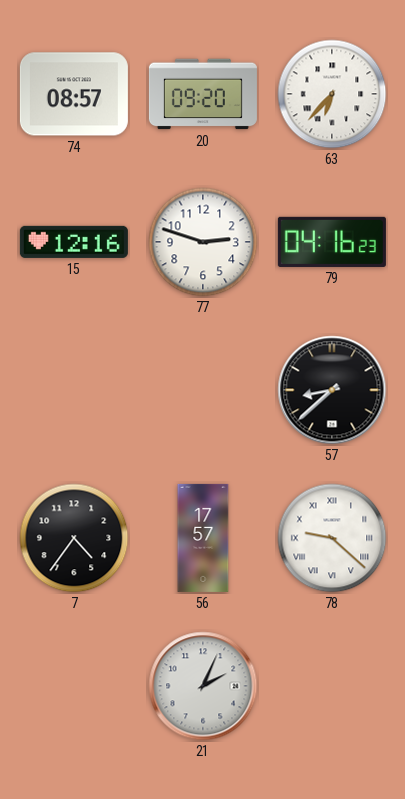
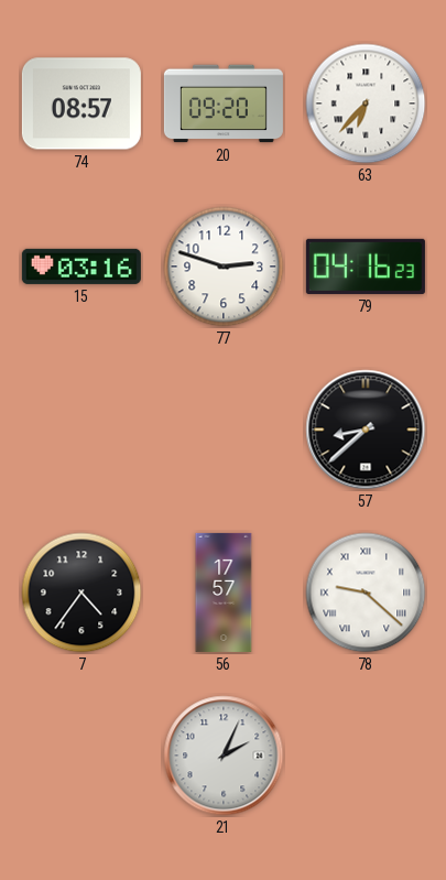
15: 12:16 -> 03:16 (81, 267)
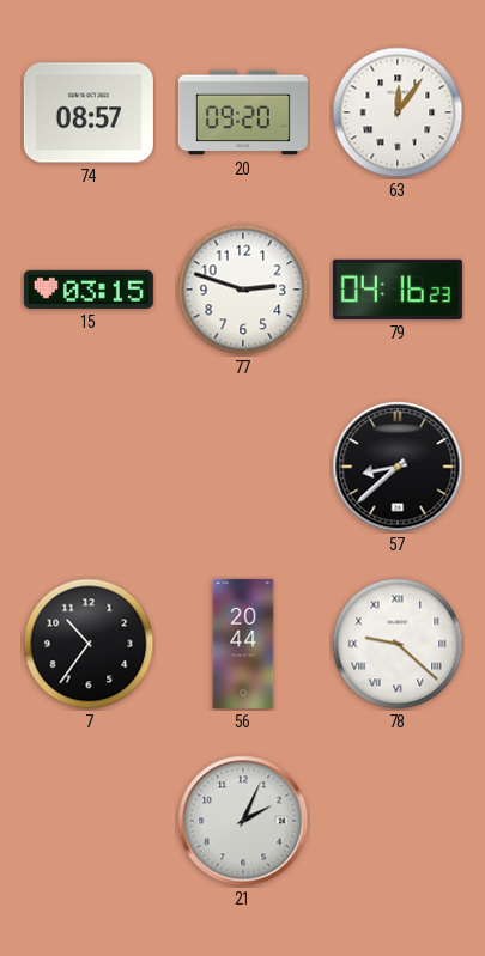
63: 6:37 -> 12:06 (398, 112)
15: 03:16 -> 03:15 (89, 290)
7: 4:36 -> 10:36 (89, 644)
56: 17:57 -> 20:44 (243, 644)
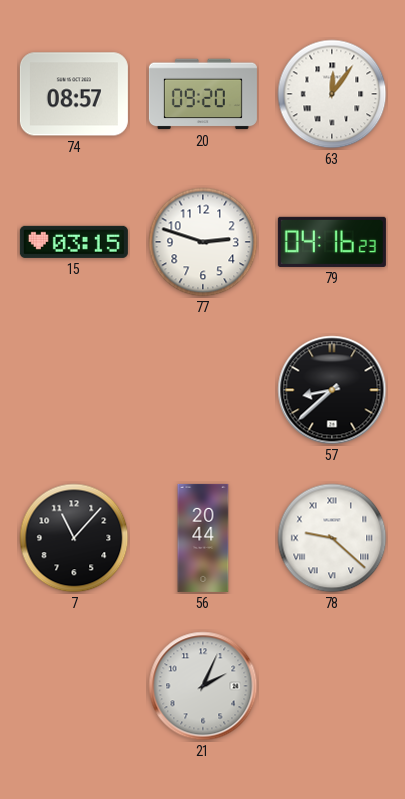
7: 10:36 -> 11:07 (74, 538)
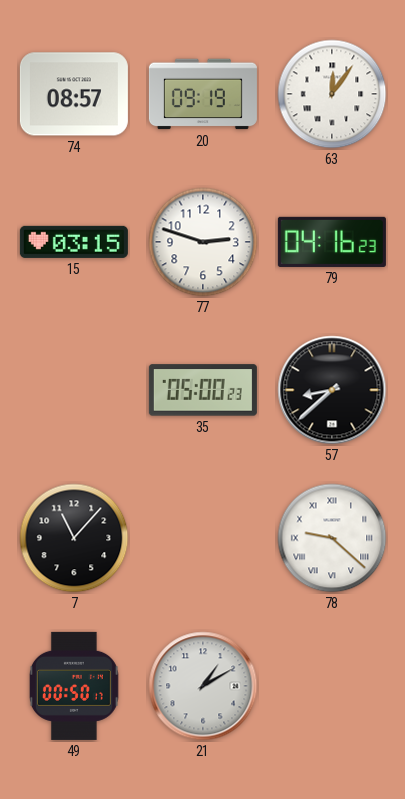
20: 09:20 -> 09:19 (203, 94)
35: none -> 05:00 (203, 390)
56: 20:44 -> none (203, 538)
49: none -> 00:50 (74, 686)
21: 2:04 -> 1:10 (203, 686)
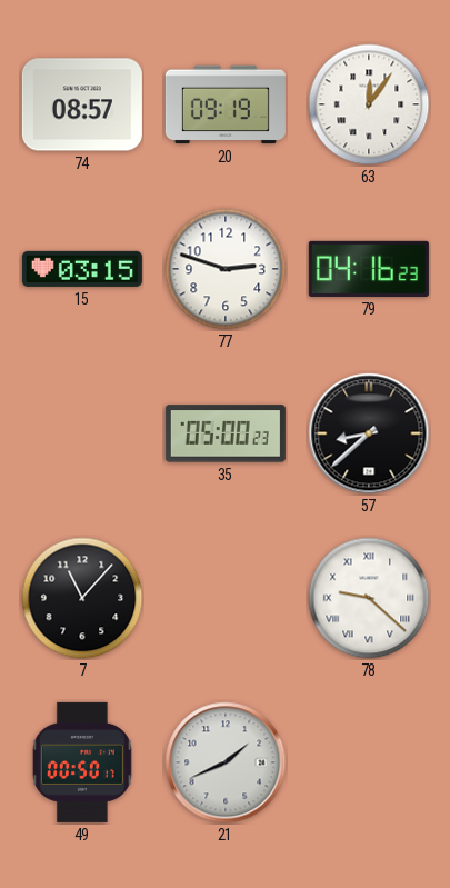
21: 1:10 -> 1:41 (226, 762)
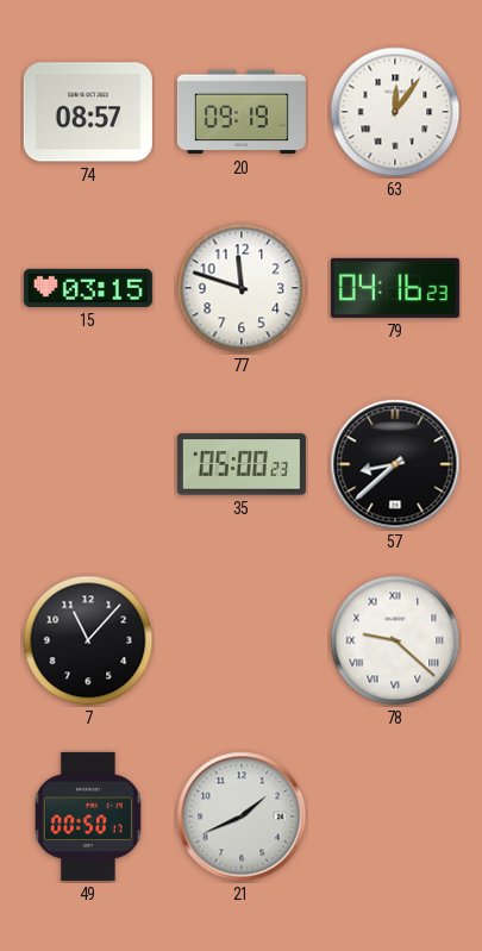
77: 2:48 -> 11:48 (242, 288)
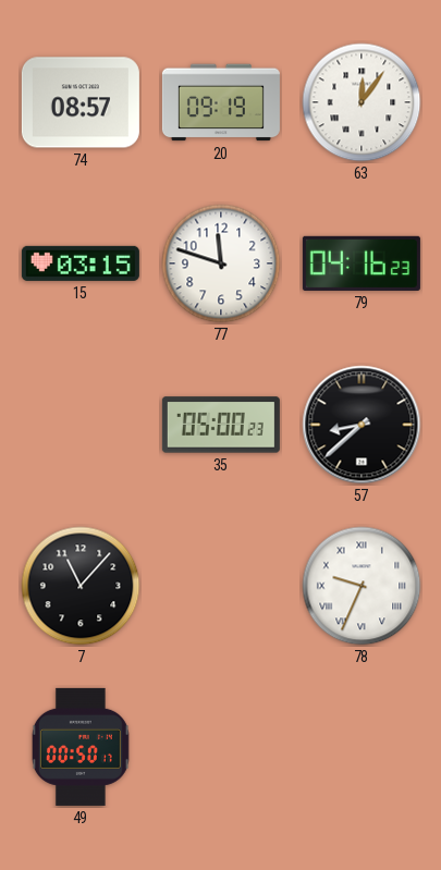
78: 9:22 -> 9:34 (362, 586)
21: 1:41 -> none (242, 817)
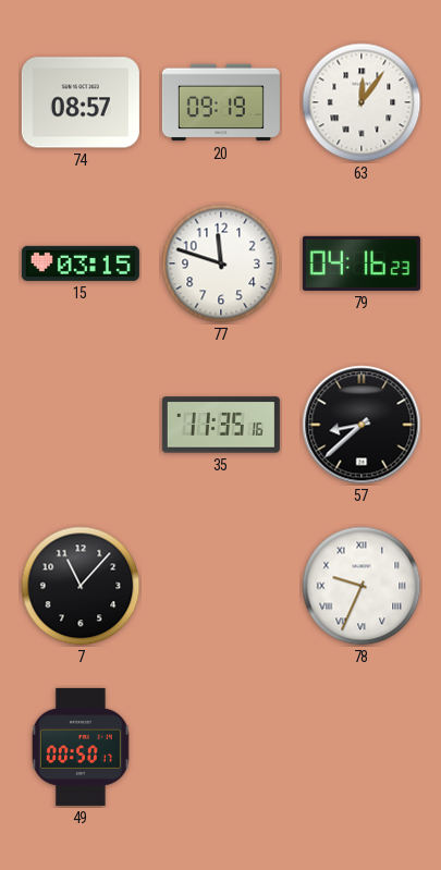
35: 05:00 -> 11:35 (221, 425)
